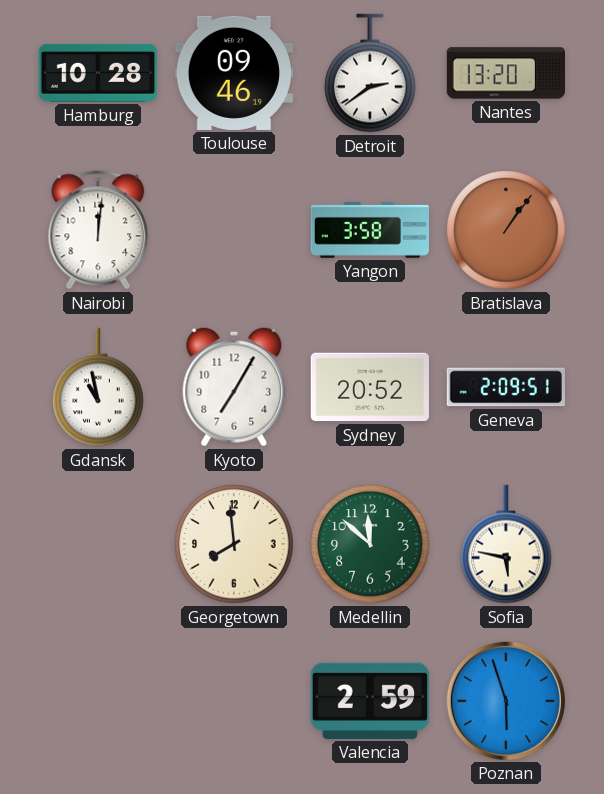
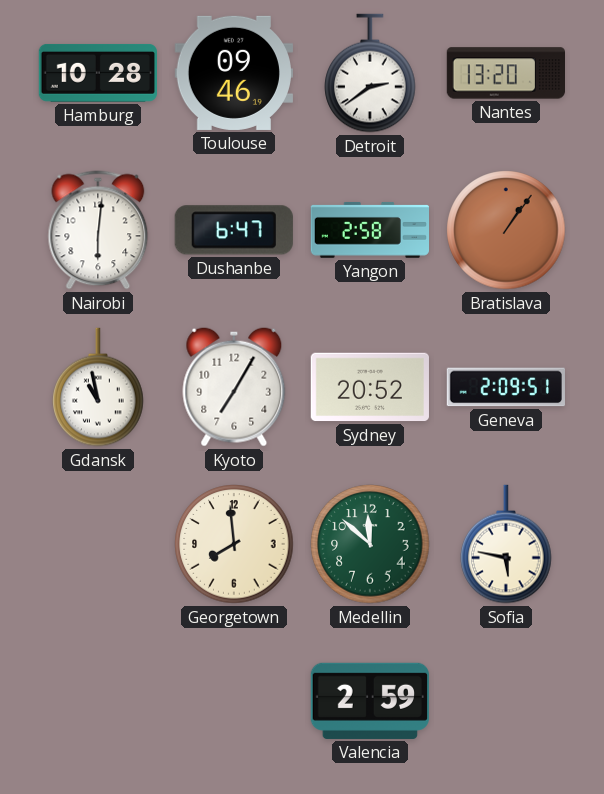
Nairobi: 12:01 -> 6:01 (98, 230)
Dushanbe: none -> 6:47 (234, 230)
Yangon: 3:58 -> 2:58 (369, 230)
Poznan: 5:57 -> none (506, 701)
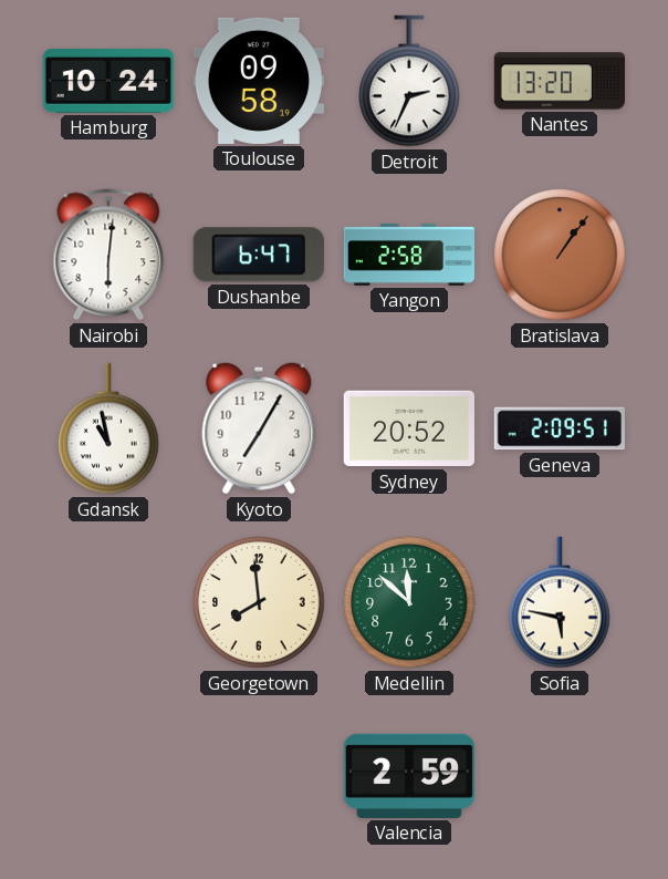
Hamburg: 10:28 -> 10:24 (107, 81)
Toulouse: 09:46 -> 09:58 (259, 81)
Detroit: 2:39 -> 2:34 (409, 81)
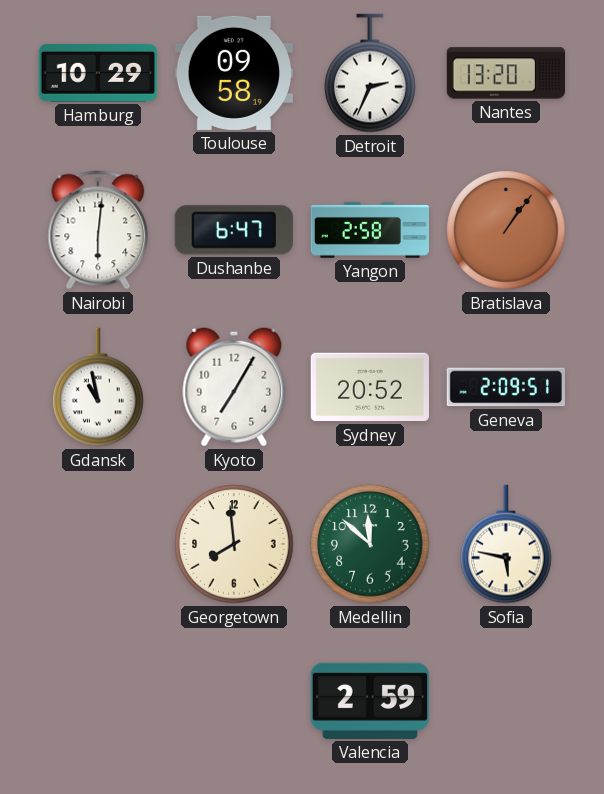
Hamburg: 10:24 -> 10:29 (97, 73)
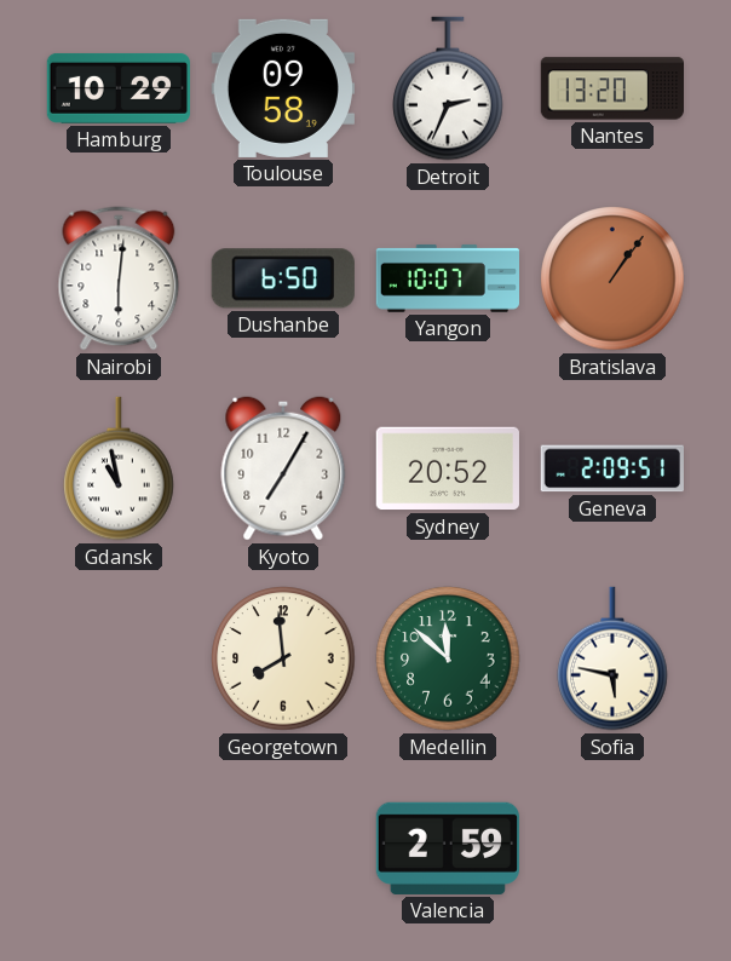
Dushanbe: 6:47 -> 6:50 (283, 278)
Yangon: 2:58 -> 10:07 (447, 278)
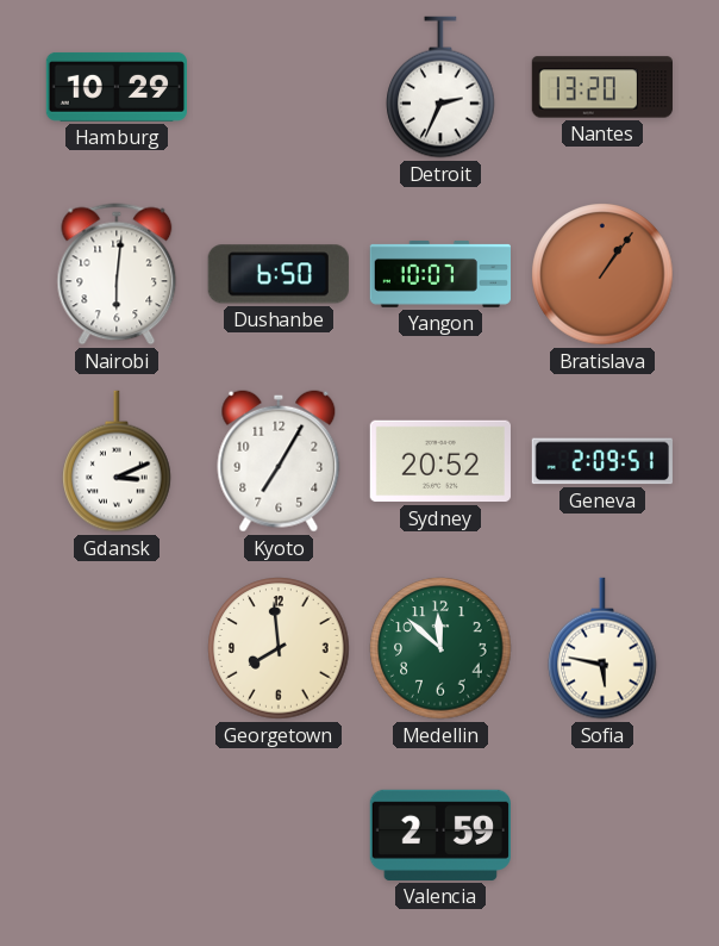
Toulouse: 09:58 -> none (283, 88)
Gdansk: 10:58 -> 3:11 (117, 461)
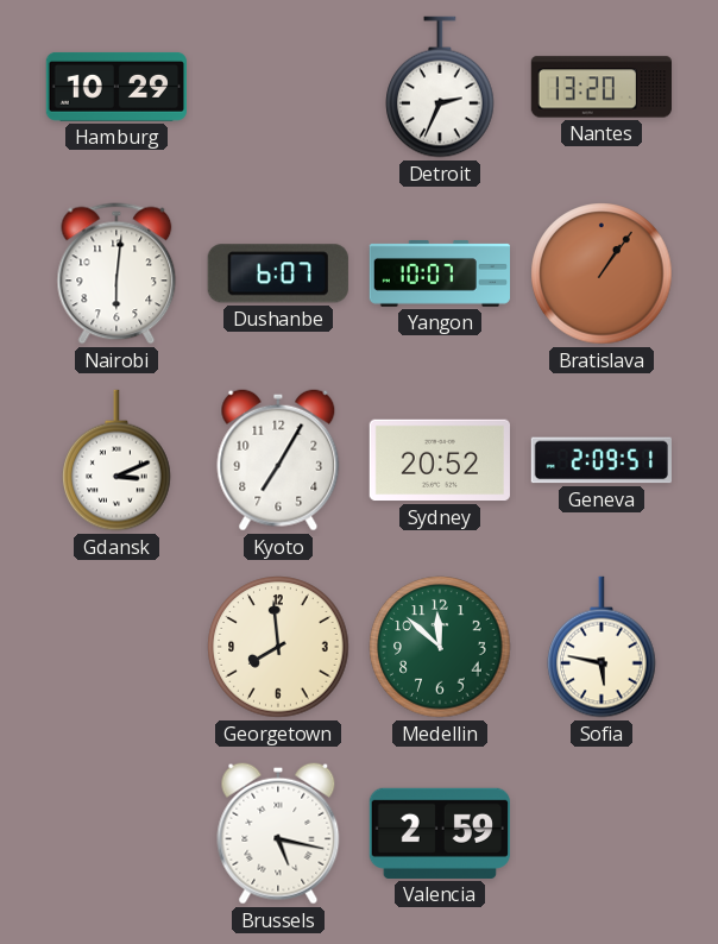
Dushanbe: 6:50 -> 6:07 (278, 273)
Brussels: none -> 5:17 (278, 833)
